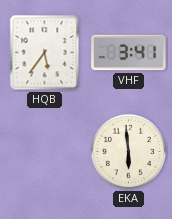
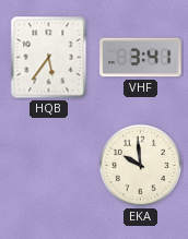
EKA: 5:59 -> 9:59 (141, 166)
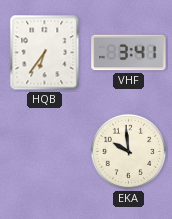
HQB: 5:36 -> 6:36 (45, 53)
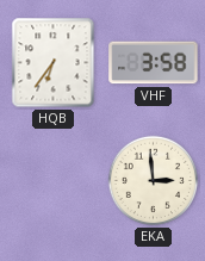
VHF: 3:41 -> 3:58 (154, 63)
EKA: 9:59 -> 2:59 (154, 181)
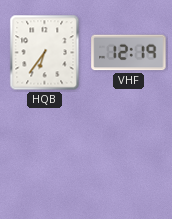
VHF: 3:58 -> 12:19 (129, 53)
EKA: 2:59 -> none (154, 181)
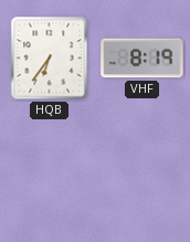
VHF: 12:19 -> 8:19 (142, 59)
